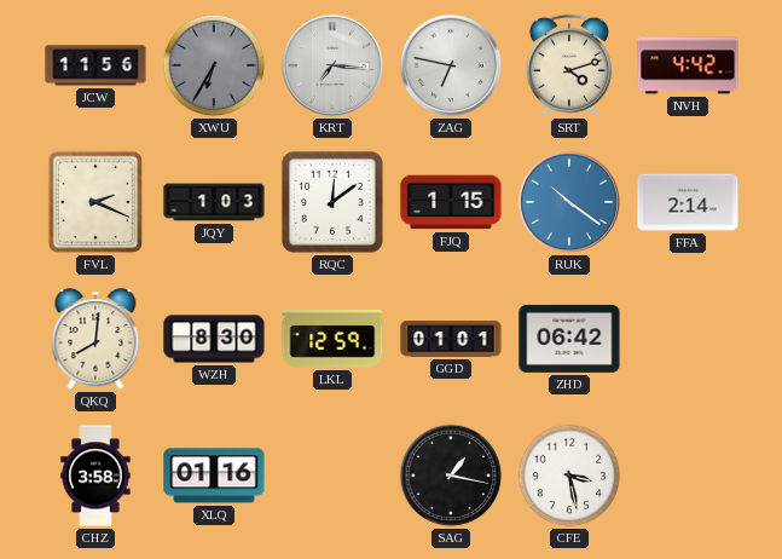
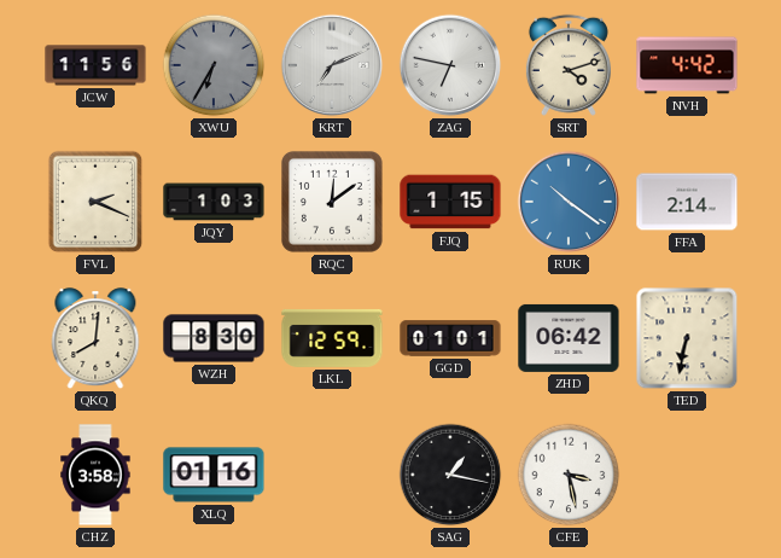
KRT: 7:16 -> 7:11 (332, 65)
TED: none -> 6:32 (687, 338)
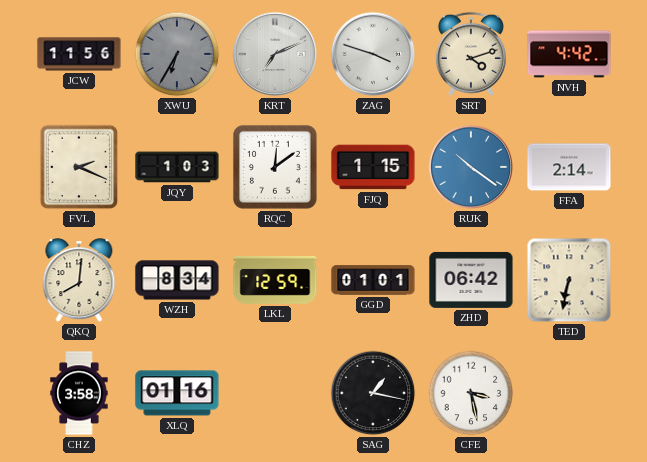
ZAG: 6:47 -> 3:48 (373, 54)
WZH: 8:30 -> 8:34 (177, 280)
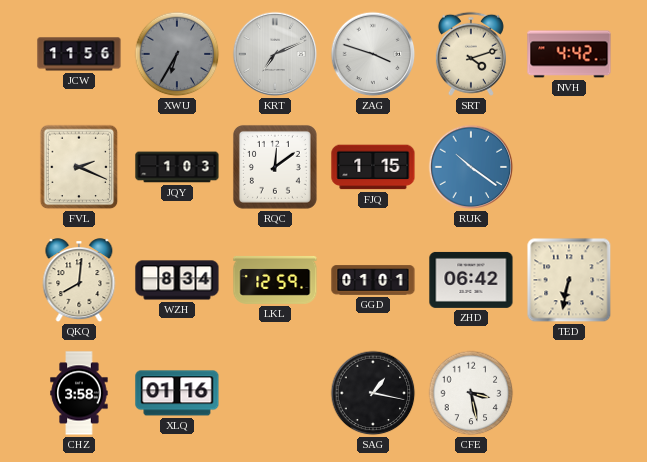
FFA: 2:14 -> none (569, 167)
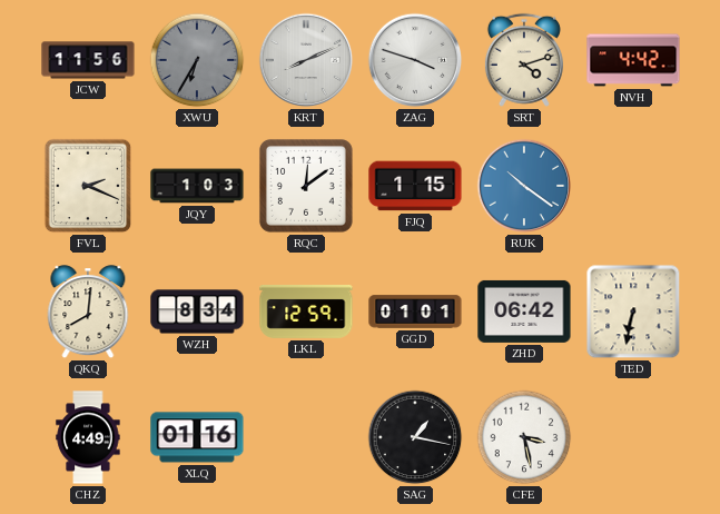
KRT: 7:11 -> 8:11 (306, 60)
CHZ: 3:58 -> 4:49 (88, 437)
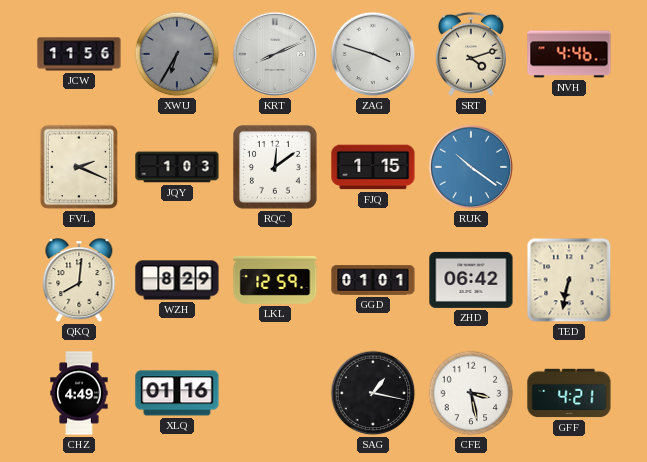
NVH: 4:42 -> 4:46 (569, 54)
WZH: 8:34 -> 8:29 (177, 280)
GFF: none -> 4:21 (569, 393)
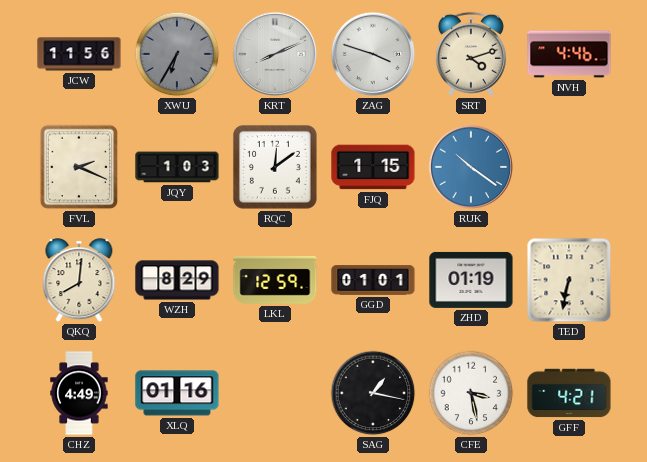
ZHD: 06:42 -> 01:19 (471, 280)
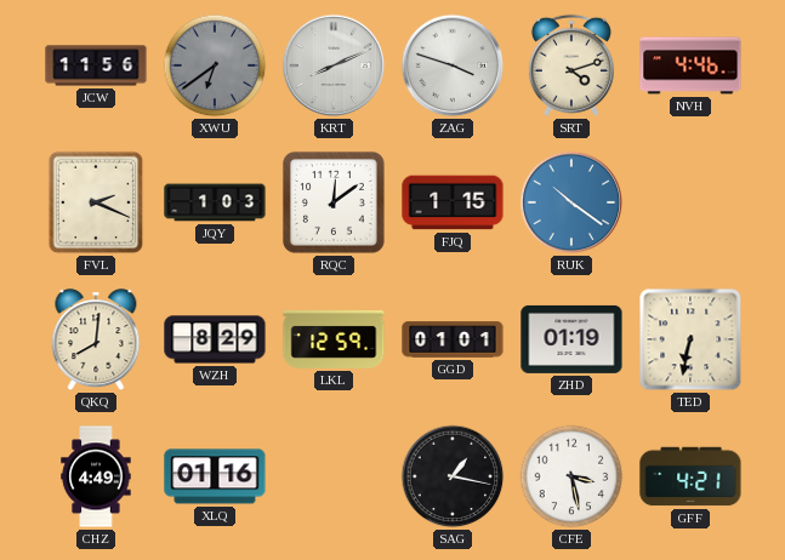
XWU: 6:35 -> 6:39 (215, 65)
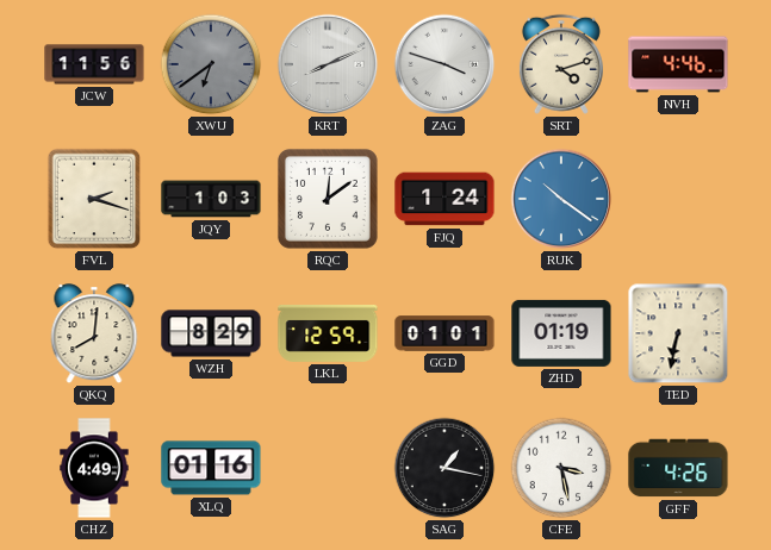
FVL: 2:19 -> 2:18 (94, 199)
FJQ: 1:15 -> 1:24 (444, 199)
GFF: 4:21 -> 4:26 (678, 468)
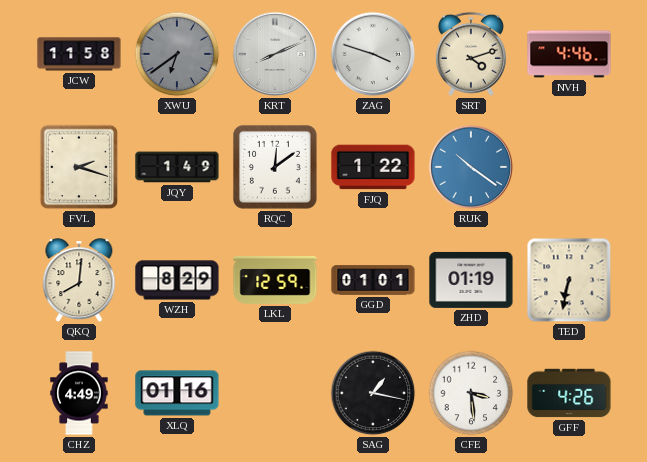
JCW: 11:56 -> 11:58 (79, 54)
JQY: 1:03 -> 1:49 (177, 167)
FJQ: 1:24 -> 1:22 (373, 167)
CFE: 3:28 -> 3:29 (471, 393)
